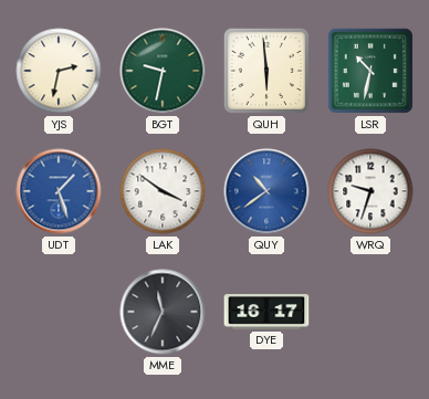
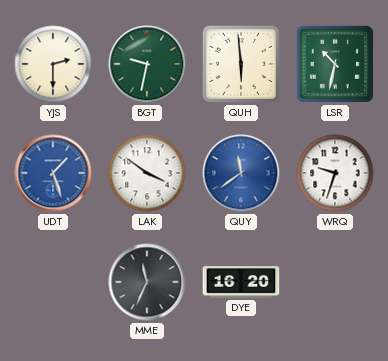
YJS: 2:32 -> 2:30 (53, 64)
QUY: 10:39 -> 11:39 (241, 173)
DYE: 16:17 -> 16:20 (241, 282)
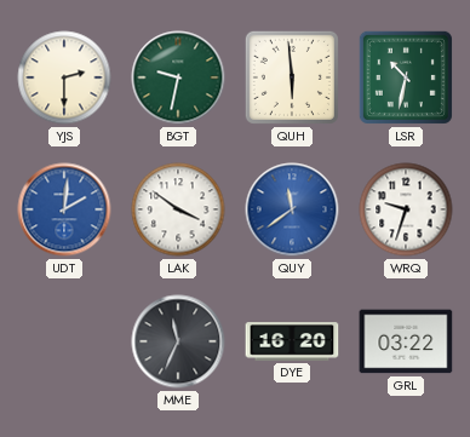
UDT: 1:27 -> 2:01 (64, 209)
GRL: none -> 03:22 (406, 341)
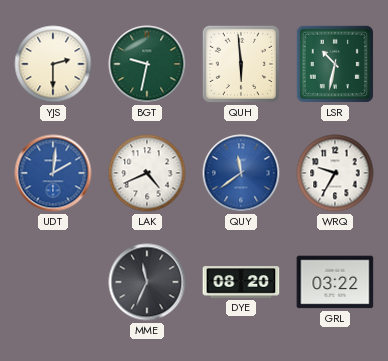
LAK: 3:51 -> 4:41 (147, 173)
WRQ: 9:33 -> 9:35 (335, 173)
DYE: 16:20 -> 08:20 (241, 282)
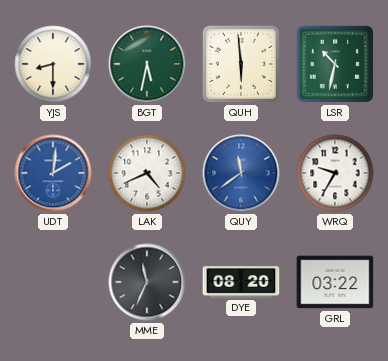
YJS: 2:30 -> 8:30 (53, 64)
BGT: 9:32 -> 5:32 (147, 64)
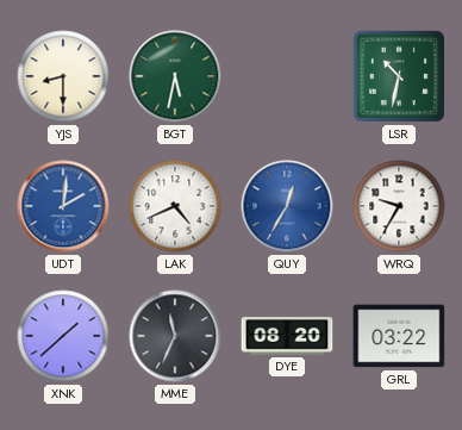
QUH: 5:59 -> none (241, 64)
QUY: 11:39 -> 12:35 (287, 206)
XNK: none -> 1:38 (63, 336)
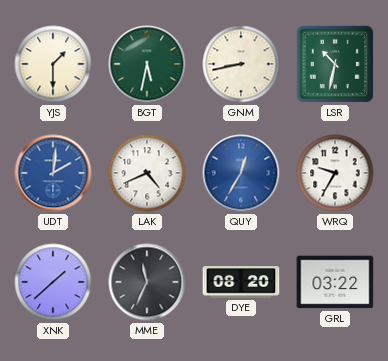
YJS: 8:30 -> 1:30 (53, 64)
GNM: none -> 8:43 (241, 64)
